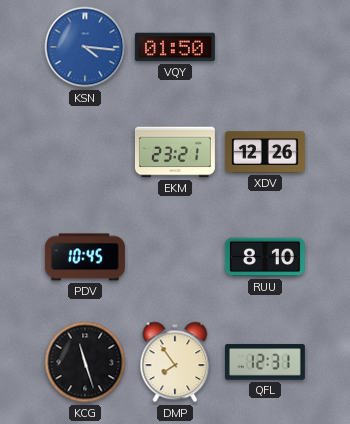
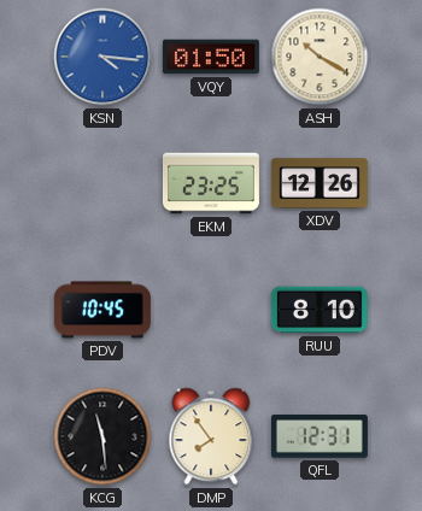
ASH: none -> 10:20 (320, 57)
EKM: 23:21 -> 23:25 (211, 183)
KCG: 11:27 -> 11:29 (102, 436)
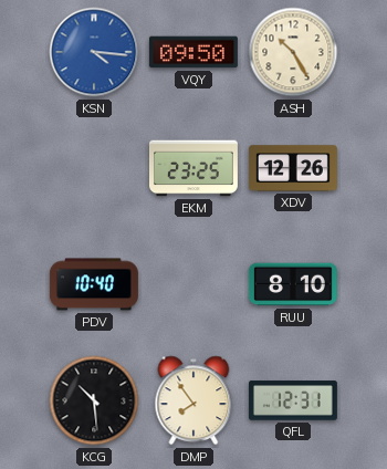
VQY: 01:50 -> 09:50 (193, 52)
ASH: 10:20 -> 10:25 (293, 52)
PDV: 10:45 -> 10:40 (94, 284)
KCG: 11:29 -> 10:29 (94, 400)
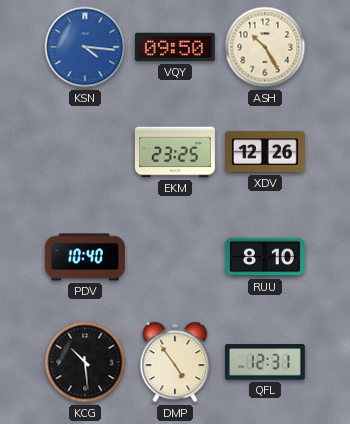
DMP: 7:54 -> 4:54 (175, 362)
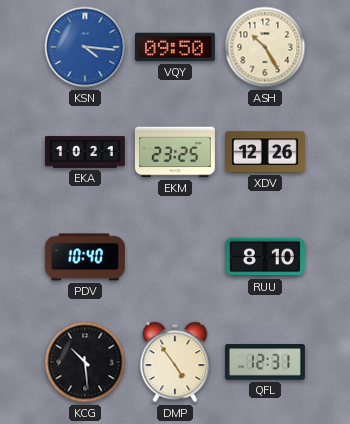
EKA: none -> 10:21 (85, 152)
